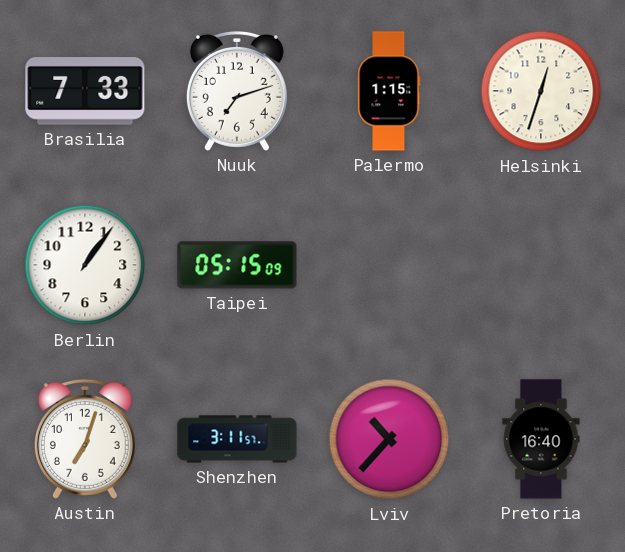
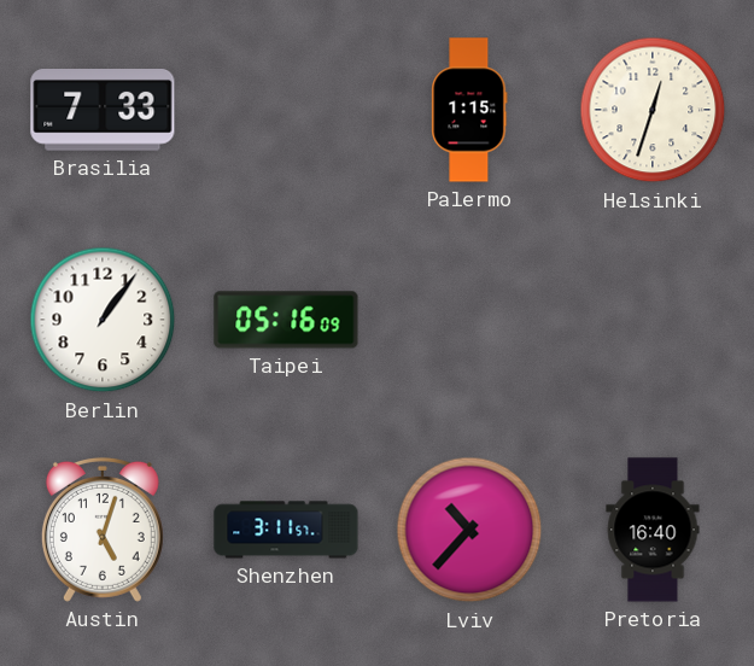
Nuuk: 7:12 -> none (237, 91)
Taipei: 05:15 -> 05:16 (286, 320)
Austin: 7:03 -> 5:03 (103, 530)
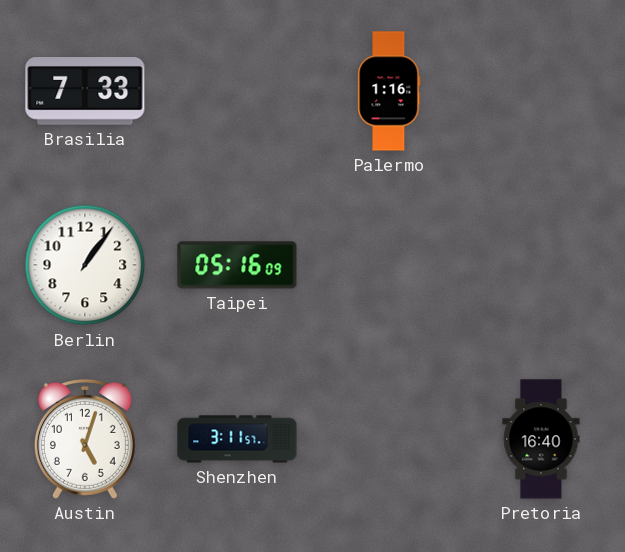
Palermo: 1:15 -> 1:16 (389, 91)
Helsinki: 12:33 -> none (653, 110)
Lviv: 10:37 -> none (469, 530)
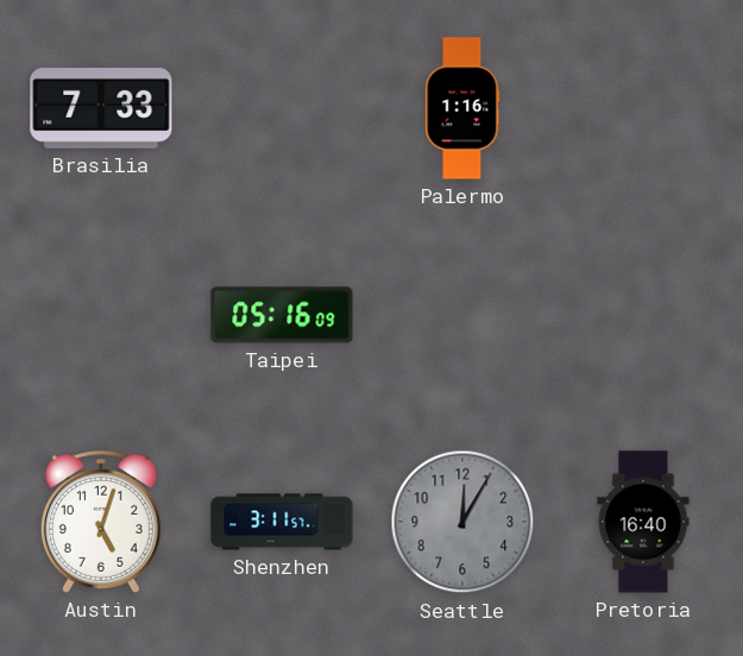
Berlin: 1:06 -> none (85, 265)
Seattle: none -> 12:05 (462, 522)
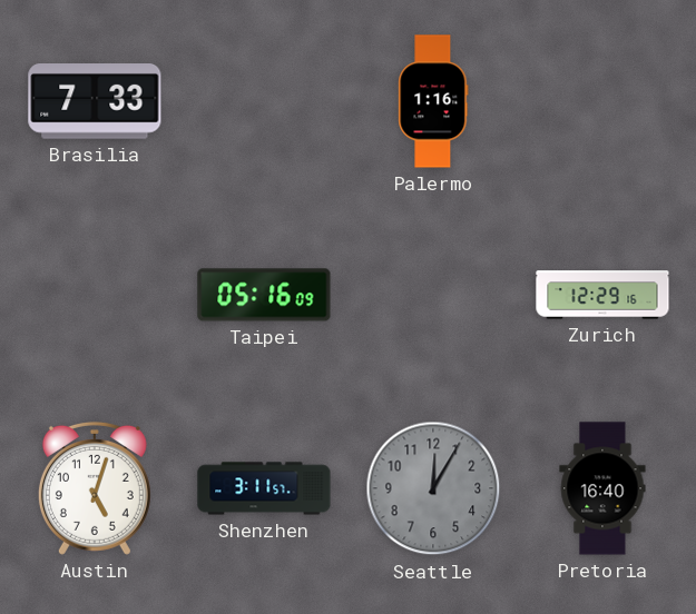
Zurich: none -> 12:29 (602, 295)
